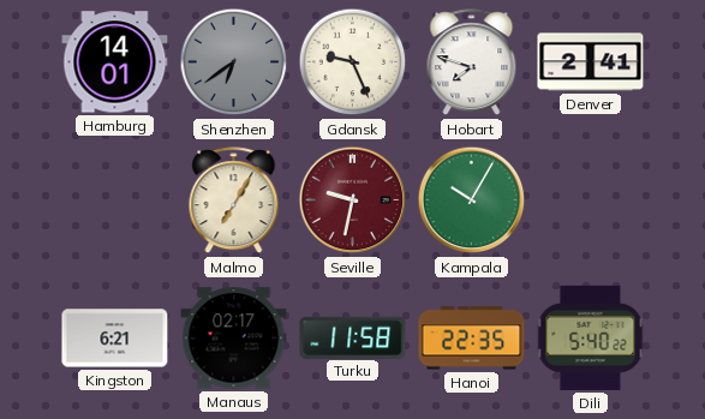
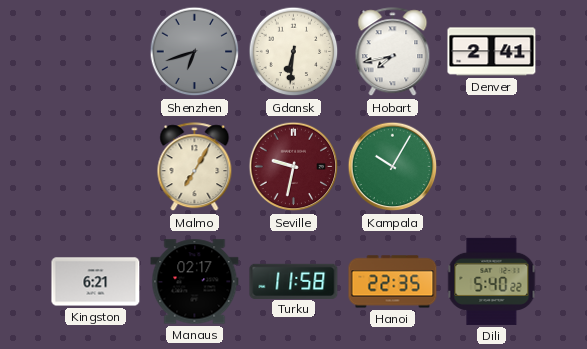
Hamburg: 14:01 -> none (115, 62)
Shenzhen: 6:39 -> 6:42 (195, 52)
Gdansk: 9:26 -> 6:31 (294, 52)
Hobart: 7:48 -> 7:43 (393, 52)
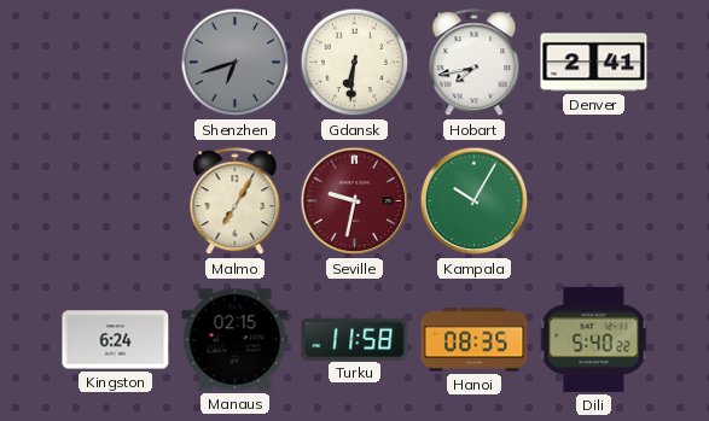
Kingston: 6:21 -> 6:24 (116, 340)
Manaus: 02:17 -> 02:15 (236, 340)
Hanoi: 22:35 -> 08:35 (475, 340)
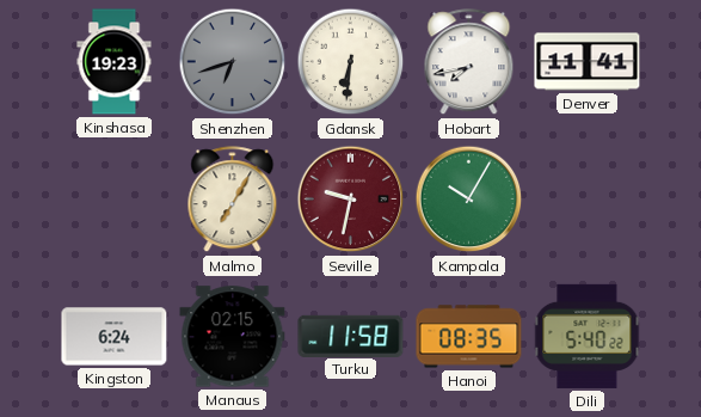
Kinshasa: none -> 19:23 (115, 62)
Denver: 2:41 -> 11:41 (588, 62)
